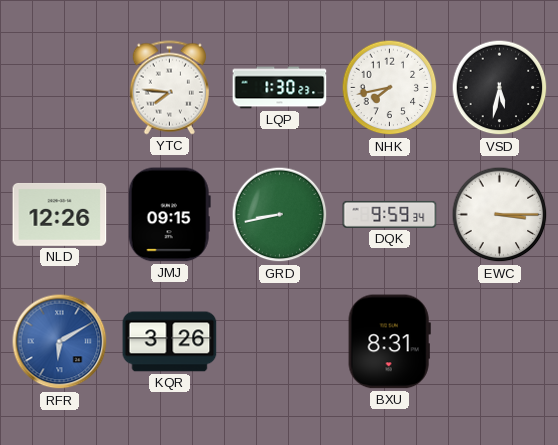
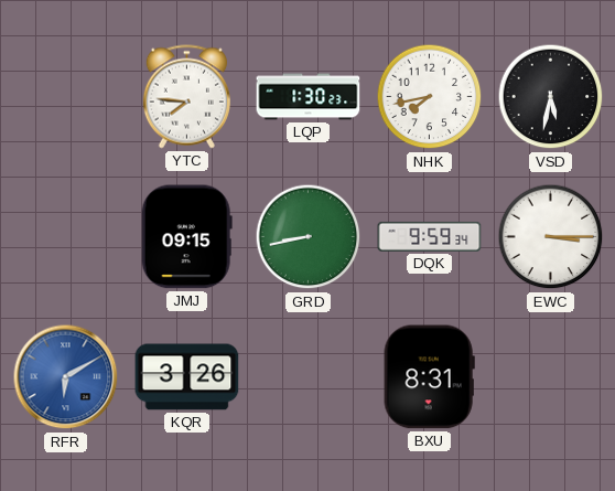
NLD: 12:26 -> none (60, 214)
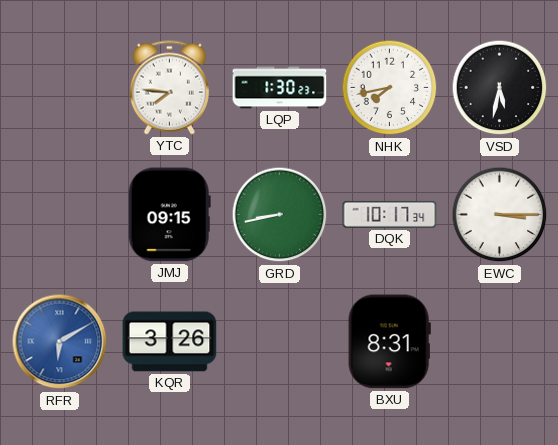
DQK: 9:59 -> 10:17 (390, 214)
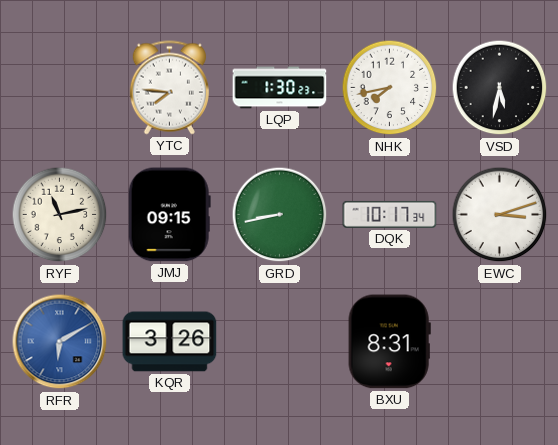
RYF: none -> 11:13 (60, 215)
EWC: 3:15 -> 3:12 (500, 215)
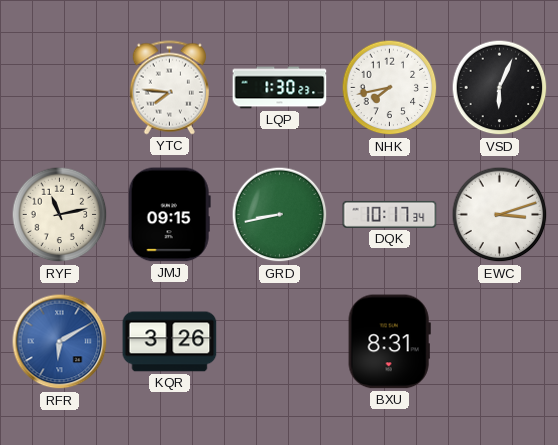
VSD: 5:32 -> 6:04 (500, 88)
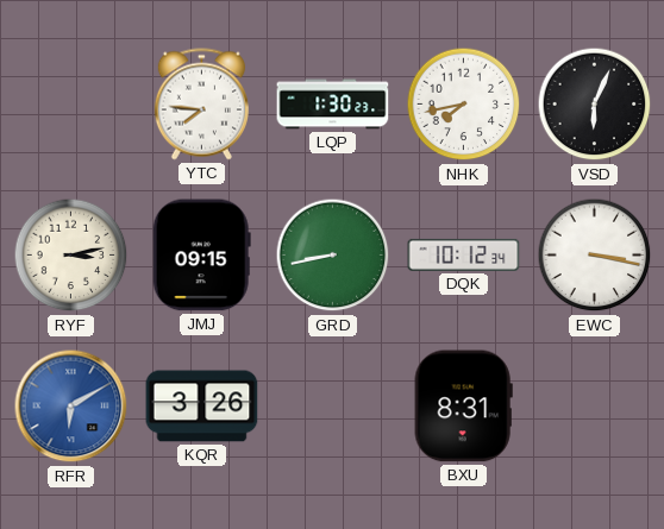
RYF: 11:13 -> 3:13 (71, 256)
DQK: 10:17 -> 10:12 (464, 254)
EWC: 3:12 -> 3:17 (595, 256)
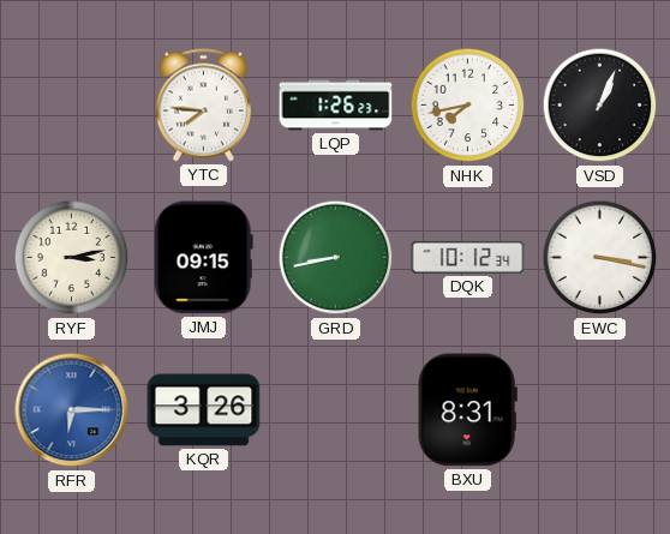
LQP: 1:30 -> 1:26 (336, 106)
VSD: 6:04 -> 1:04 (600, 106)
RFR: 6:10 -> 6:15 (72, 410)
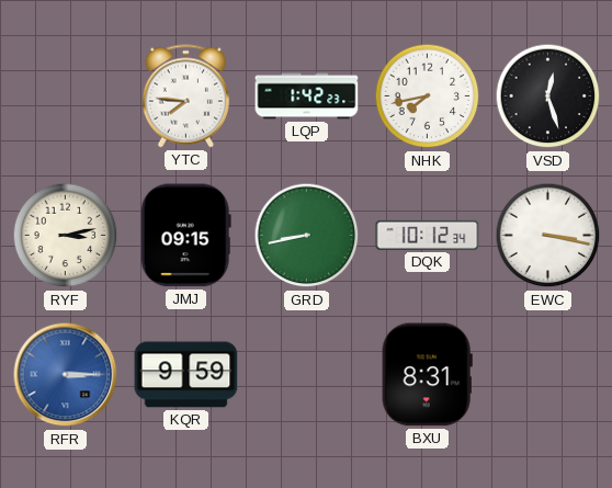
LQP: 1:26 -> 1:42 (307, 97)
VSD: 1:04 -> 12:27 (548, 97)
RFR: 6:15 -> 3:15 (66, 375)
KQR: 3:26 -> 9:59 (186, 375)
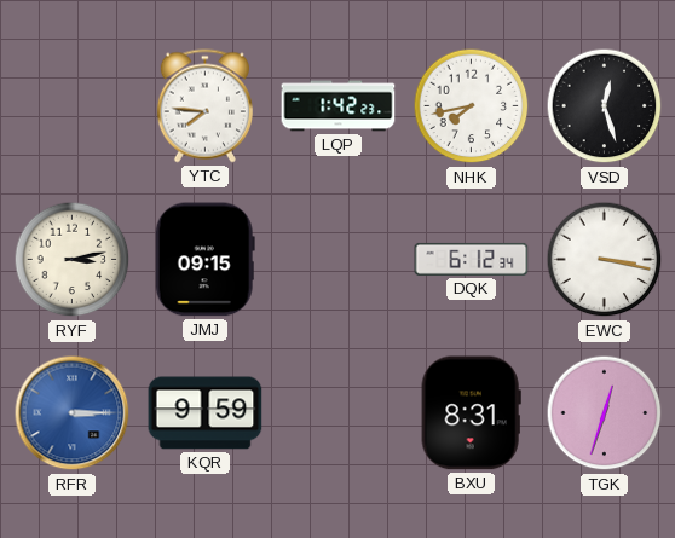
GRD: 8:43 -> none (307, 236)
DQK: 10:12 -> 6:12 (472, 259)
TGK: none -> 12:33 (605, 413)
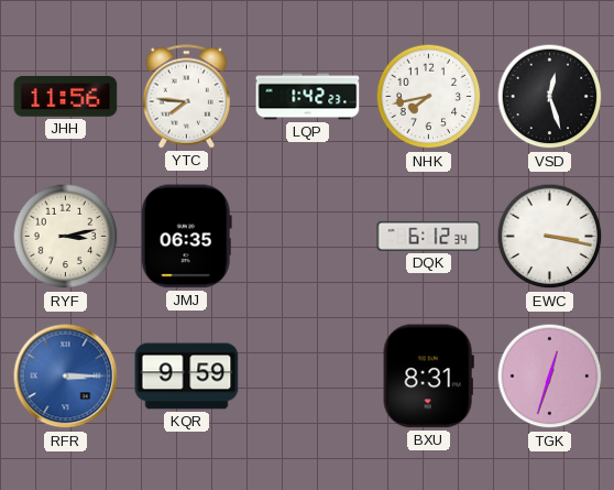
JHH: none -> 11:56 (66, 97)
JMJ: 09:15 -> 06:35 (186, 237)
